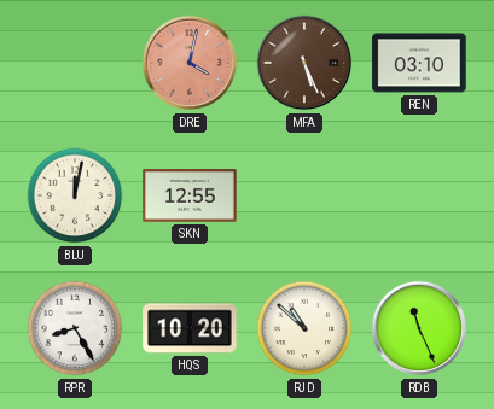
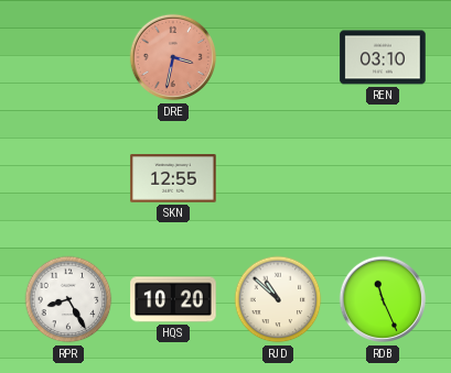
DRE: 4:02 -> 3:32 (173, 57)
MFA: 5:26 -> none (304, 63)
BLU: 12:02 -> none (75, 195)
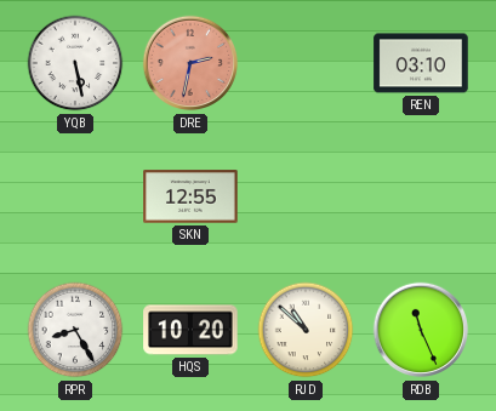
YQB: none -> 5:28 (75, 63)
DRE: 3:32 -> 2:32 (190, 63)
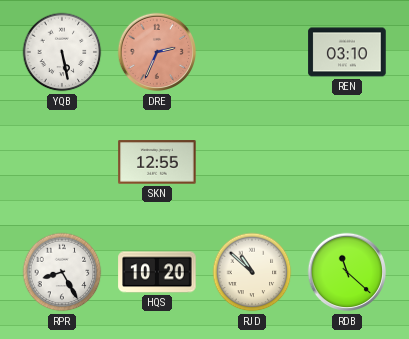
DRE: 2:32 -> 2:34 (157, 52)
RDB: 11:26 -> 11:22 (347, 272)
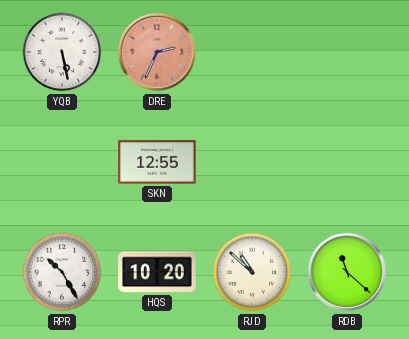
REN: 03:10 -> none (347, 52)
RPR: 8:25 -> 10:25 (62, 272)
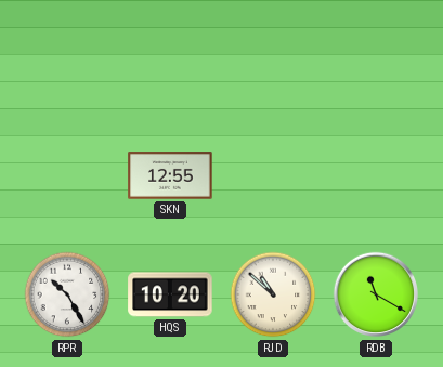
YQB: 5:28 -> none (62, 52)
DRE: 2:34 -> none (157, 52)
RDB: 11:22 -> 11:20 (376, 294)
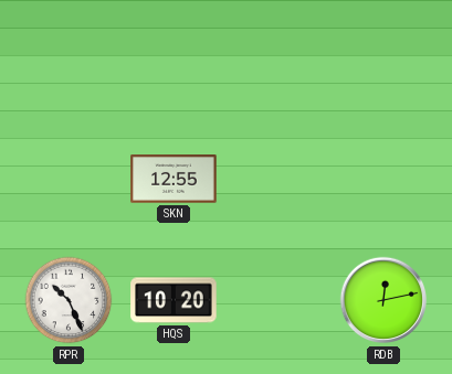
RPR: 10:25 -> 10:26 (69, 300)
RJD: 10:52 -> none (273, 294)
RDB: 11:20 -> 12:13 (383, 300)
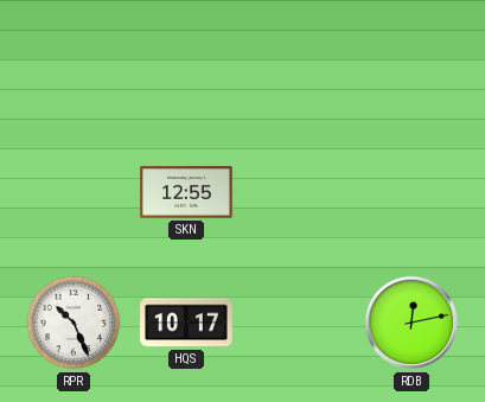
HQS: 10:20 -> 10:17 (186, 323)
